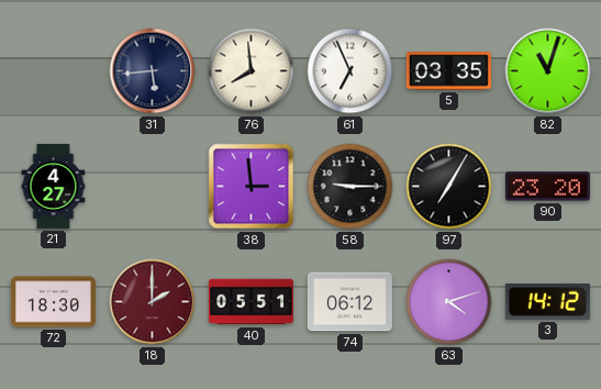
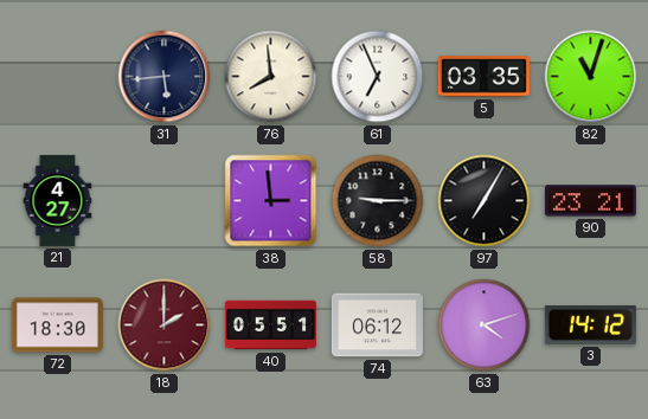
90: 23:20 -> 23:21 (590, 201)
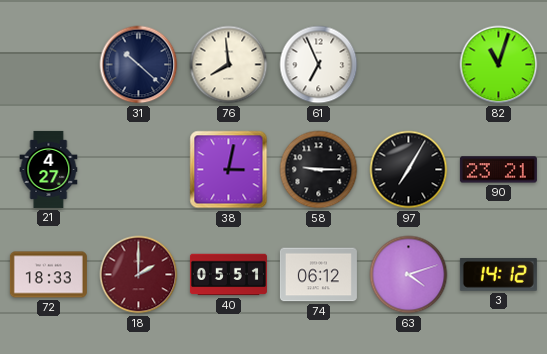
31: 5:44 -> 10:22 (139, 65)
5: 03:35 -> none (483, 77)
38: 2:59 -> 3:02 (229, 170)
72: 18:30 -> 18:33 (48, 275)
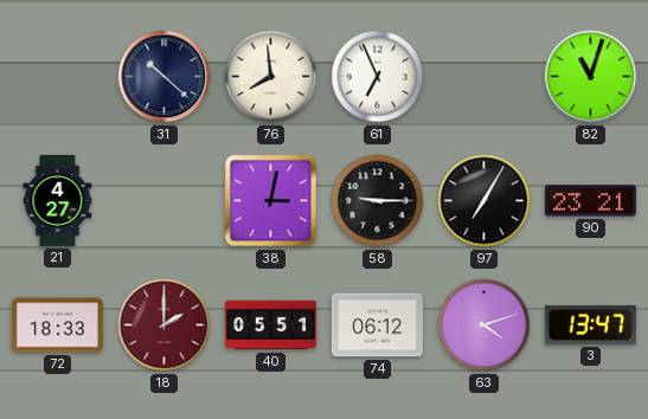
3: 14:12 -> 13:47 (590, 325)
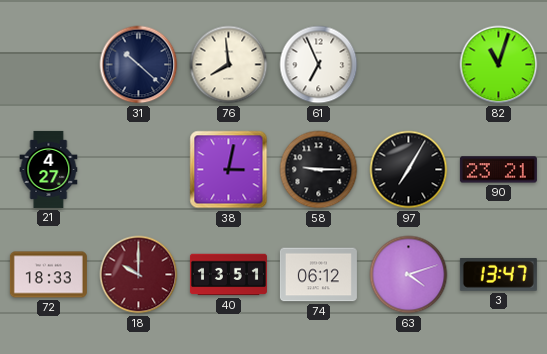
18: 2:00 -> 10:00 (139, 275)
40: 05:51 -> 13:51 (228, 275)
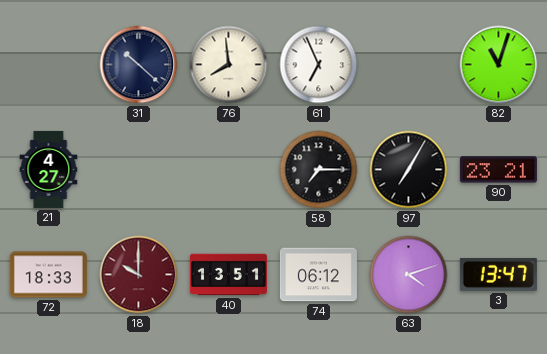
38: 3:02 -> none (229, 170)
58: 9:15 -> 7:15 (319, 170)
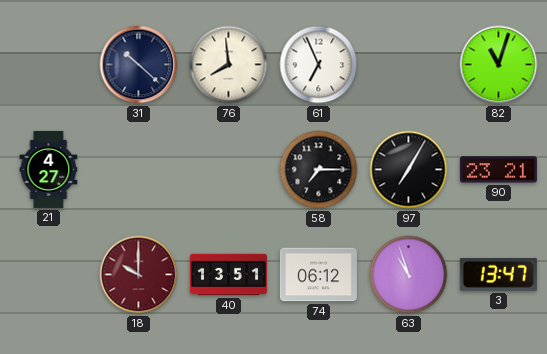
72: 18:33 -> none (48, 275)
63: 4:12 -> 10:57 (409, 275)
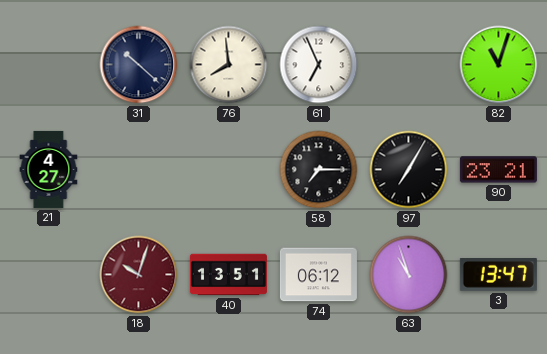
18: 10:00 -> 10:03 (139, 275)
